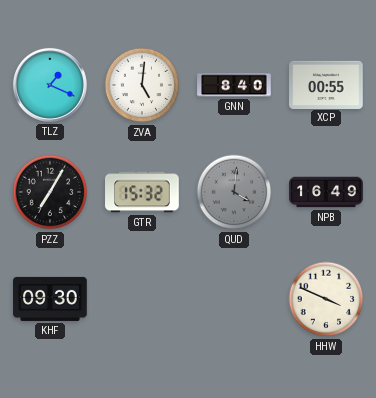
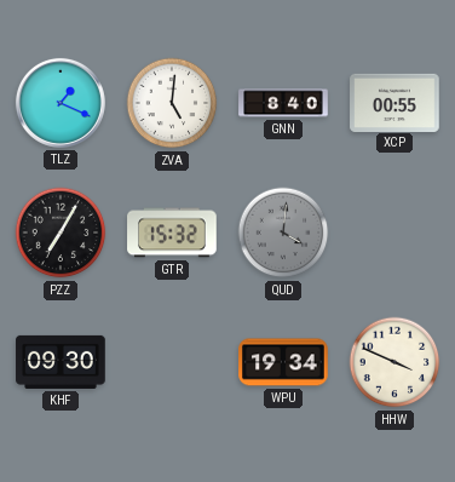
NPB: 16:49 -> none (326, 192)
WPU: none -> 19:34 (283, 362)
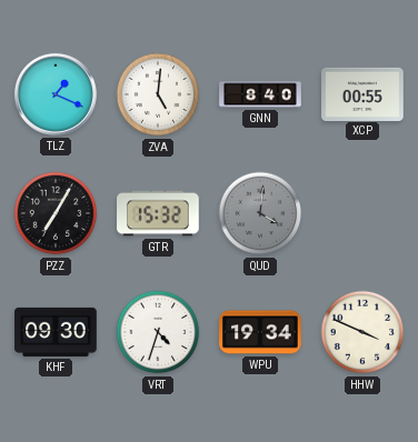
VRT: none -> 4:33 (158, 332)
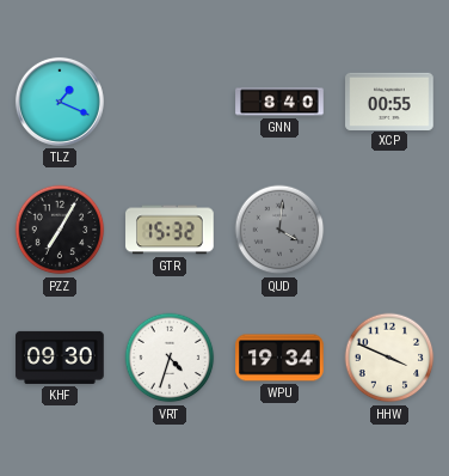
ZVA: 5:01 -> none (158, 94)
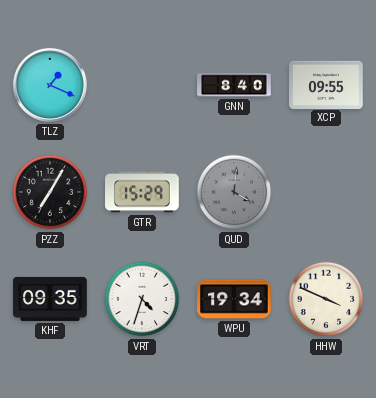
XCP: 00:55 -> 09:55 (326, 84)
GTR: 15:32 -> 15:29 (142, 192)
KHF: 09:30 -> 09:35 (50, 299)
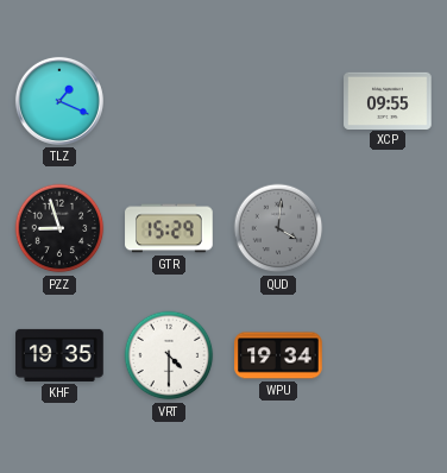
GNN: 8:40 -> none (234, 85)
PZZ: 7:05 -> 8:57 (59, 228)
KHF: 09:35 -> 19:35 (59, 355)
VRT: 4:33 -> 4:30 (169, 355)
HHW: 3:49 -> none (326, 299)
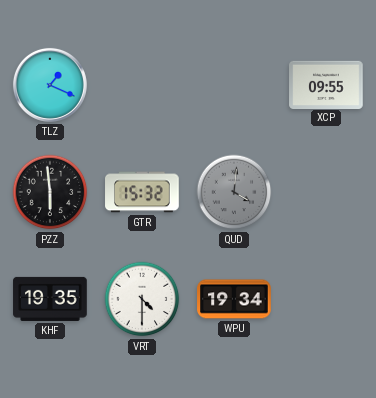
PZZ: 8:57 -> 5:59 (50, 192)
GTR: 15:29 -> 15:32 (142, 192)
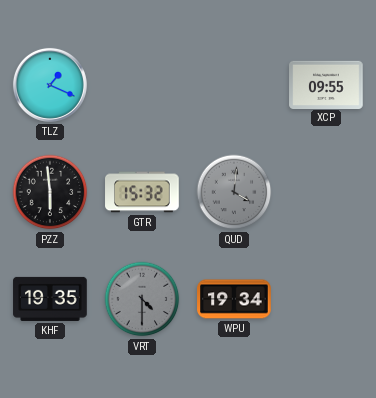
VRT dial: white -> grey (142, 299)
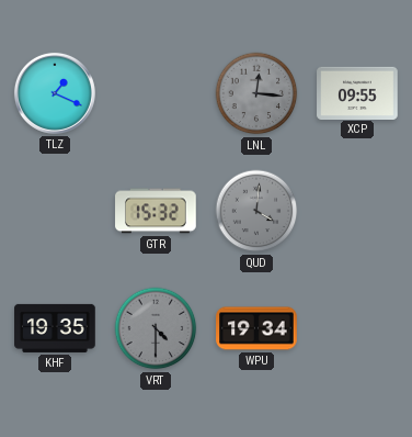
LNL: none -> 12:16 (256, 93)
PZZ: 5:59 -> none (50, 192)
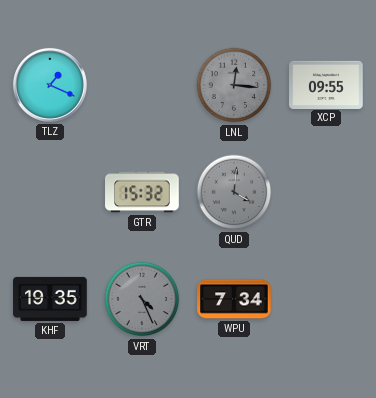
VRT: 4:30 -> 4:26 (142, 299)
WPU: 19:34 -> 7:34 (234, 299)
